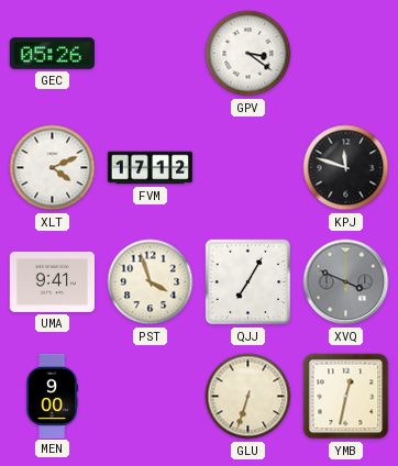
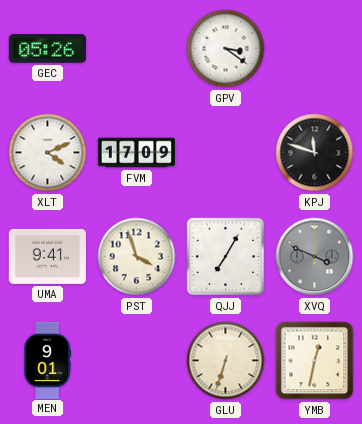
FVM: 17:12 -> 17:09 (137, 153)
MEN: 9:00 -> 9:01 (48, 360)
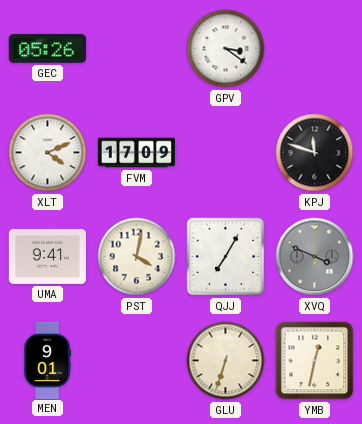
PST: 3:57 -> 4:02 (137, 257)
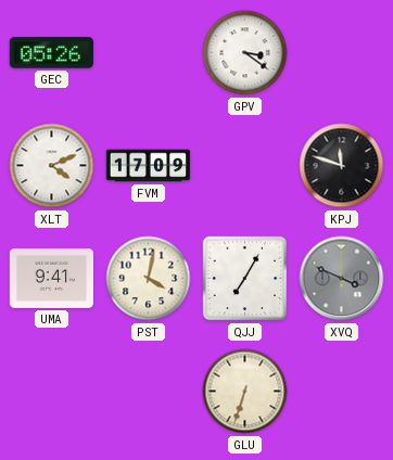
MEN: 9:01 -> none (48, 360)
YMB: 12:32 -> none (315, 361)
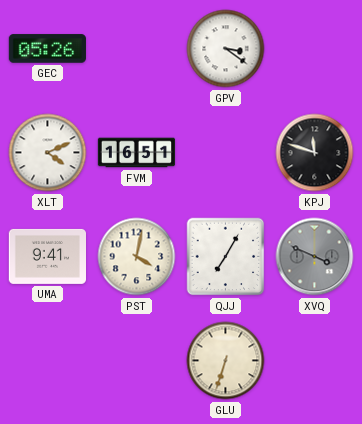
FVM: 17:09 -> 16:51 (137, 153)
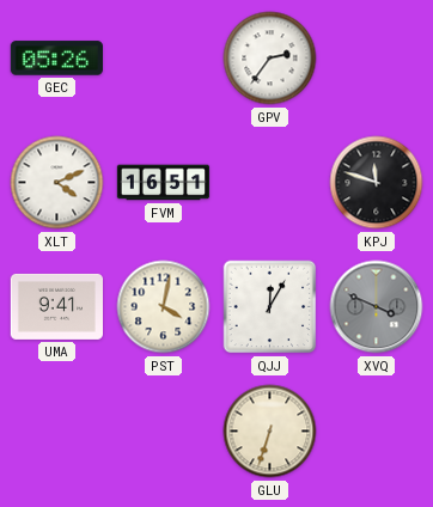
GPV: 3:21 -> 2:36 (270, 59)
QJJ: 7:05 -> 12:05 (270, 307)
